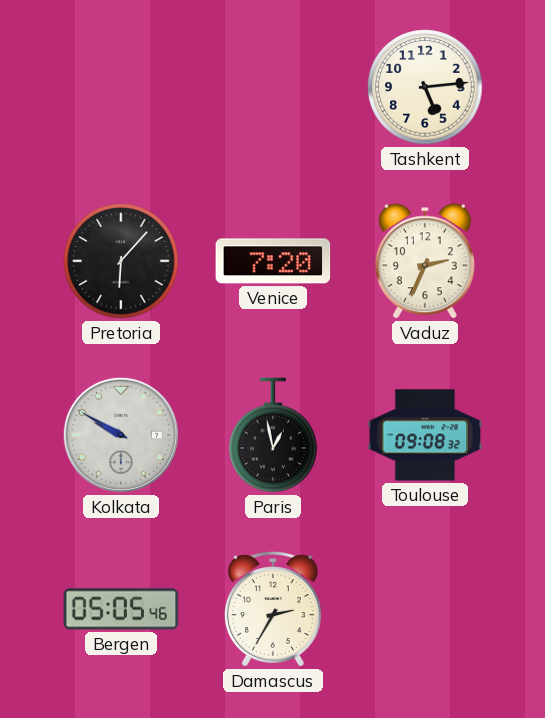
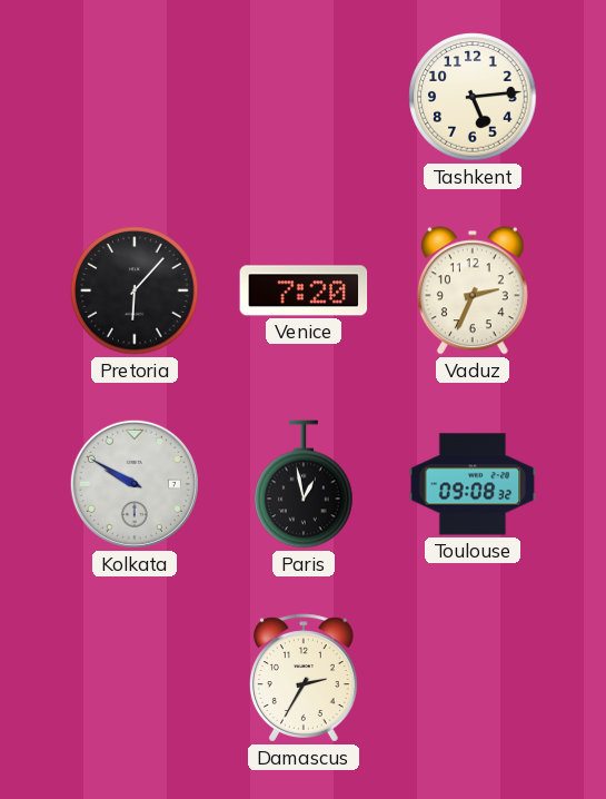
Bergen: 05:05 -> none (121, 609)
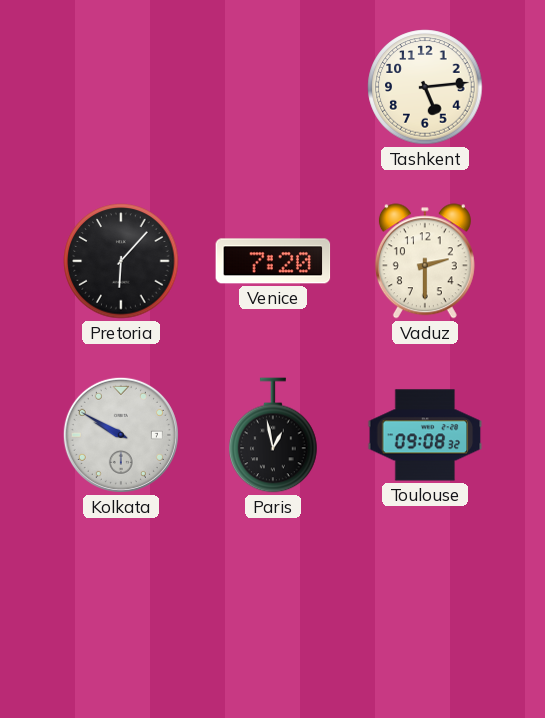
Vaduz: 2:34 -> 2:30 (425, 261)
Damascus: 2:35 -> none (304, 678)
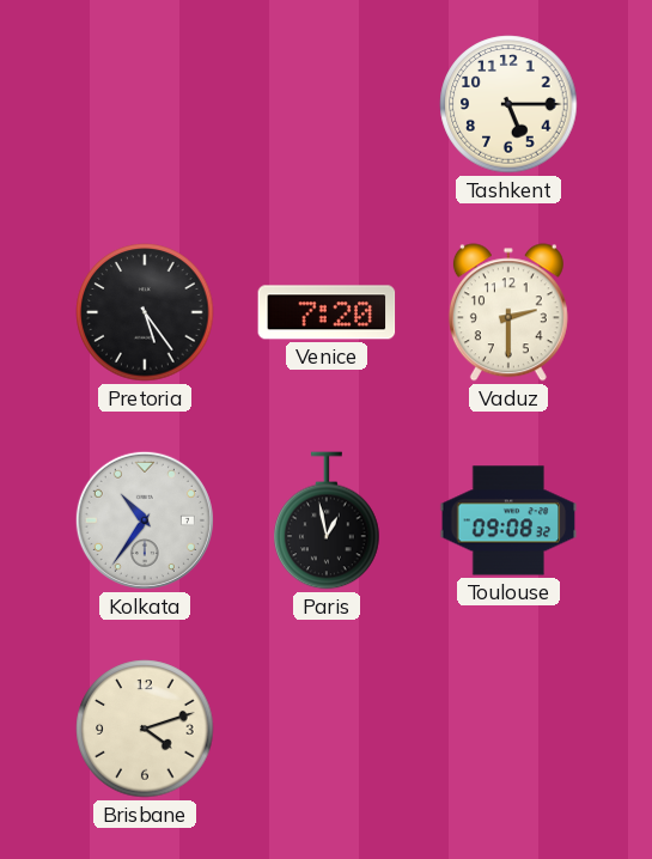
Tashkent: 5:14 -> 5:15 (508, 104)
Pretoria: 6:07 -> 5:24 (145, 312)
Kolkata: 9:50 -> 10:36 (145, 520)
Brisbane: none -> 4:12 (145, 729)
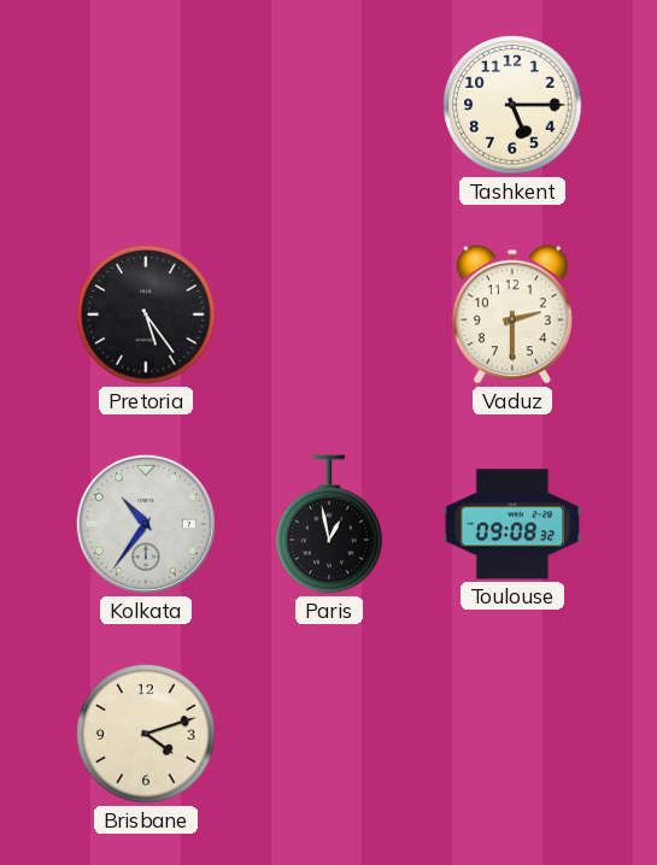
Venice: 7:20 -> none (327, 312)
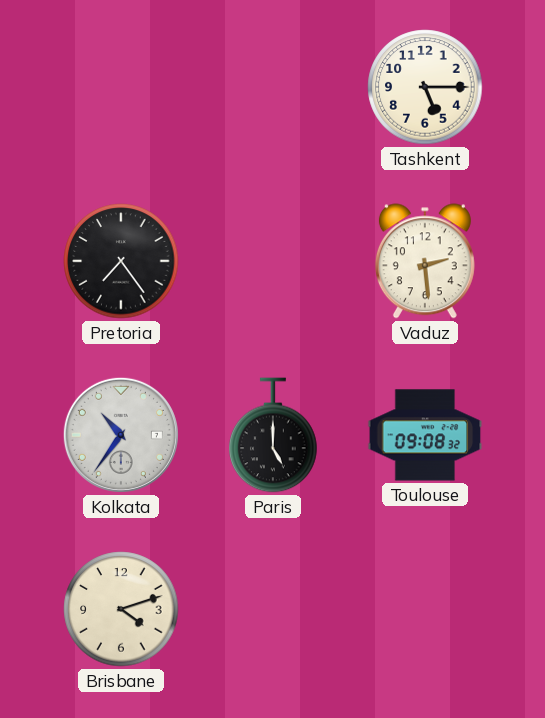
Pretoria: 5:24 -> 7:24 (121, 261)
Vaduz: 2:30 -> 2:29 (425, 261)
Paris: 12:58 -> 5:00 (273, 435)
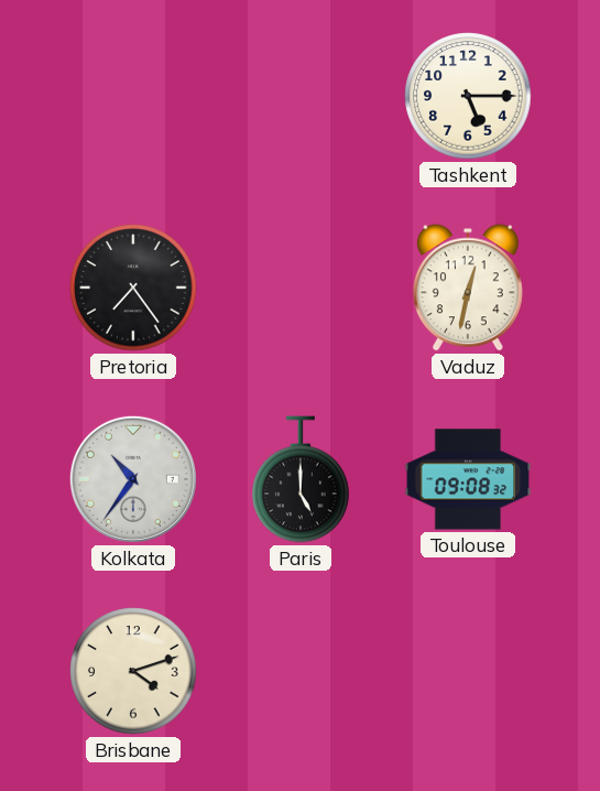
Vaduz: 2:29 -> 12:32 (468, 288)
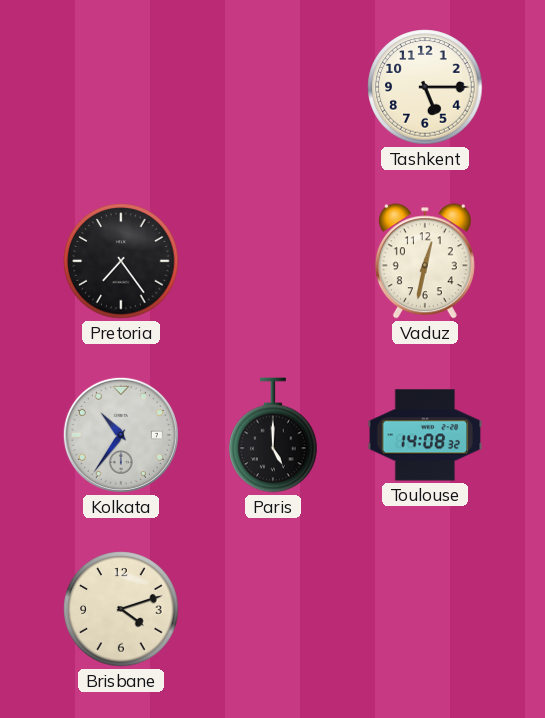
Toulouse: 09:08 -> 14:08 (425, 435)
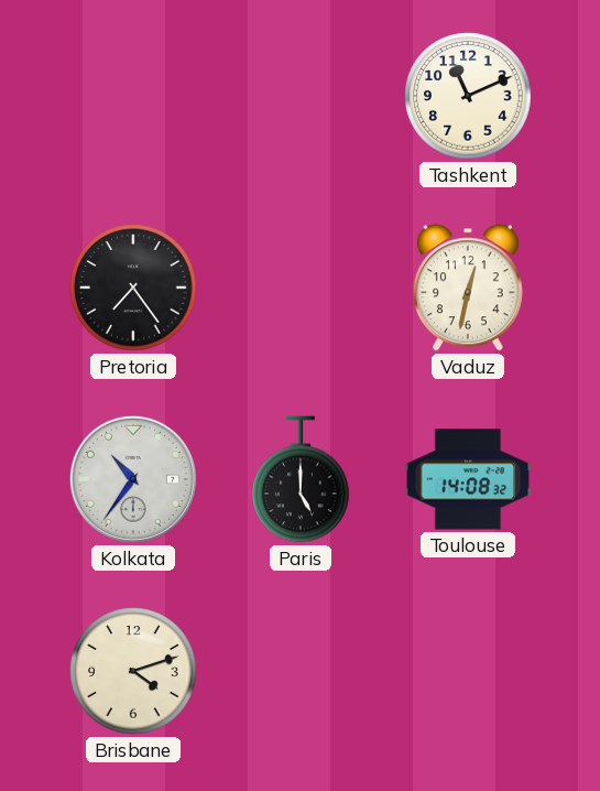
Tashkent: 5:15 -> 11:11 (468, 96)
